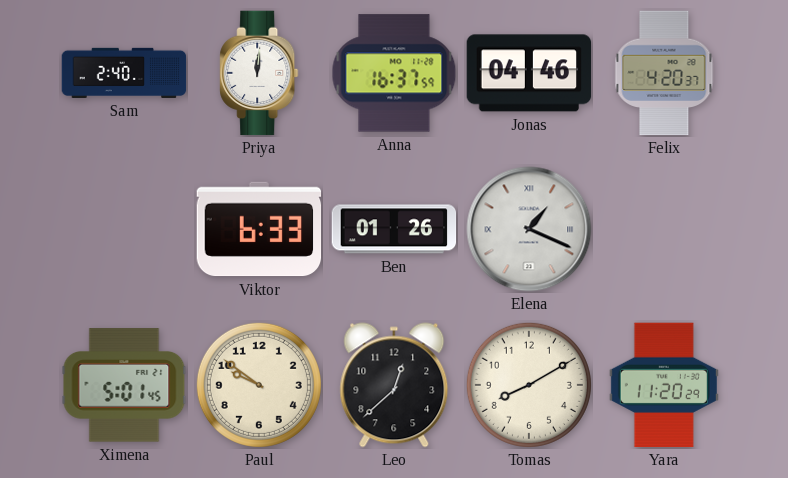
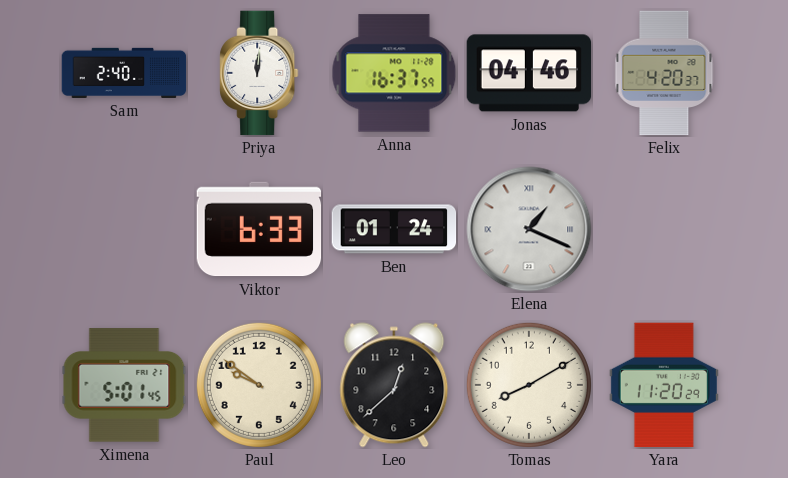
Ben: 01:26 -> 01:24 (394, 229)
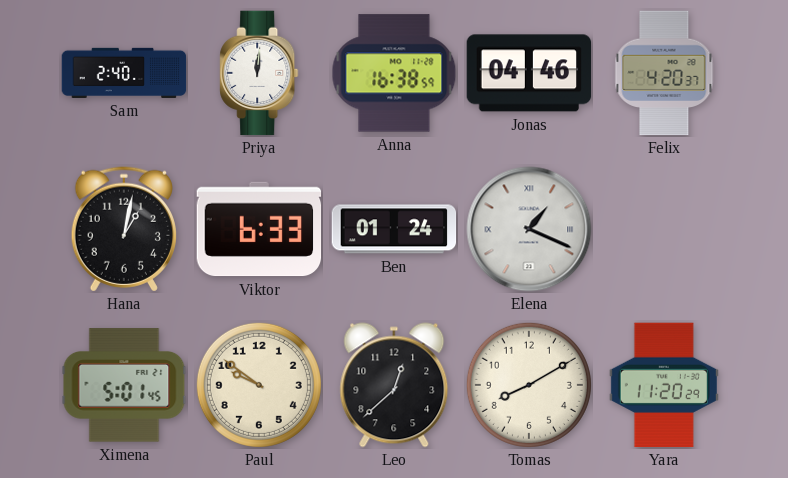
Anna: 16:37 -> 16:38 (394, 73)
Hana: none -> 1:02 (124, 229)
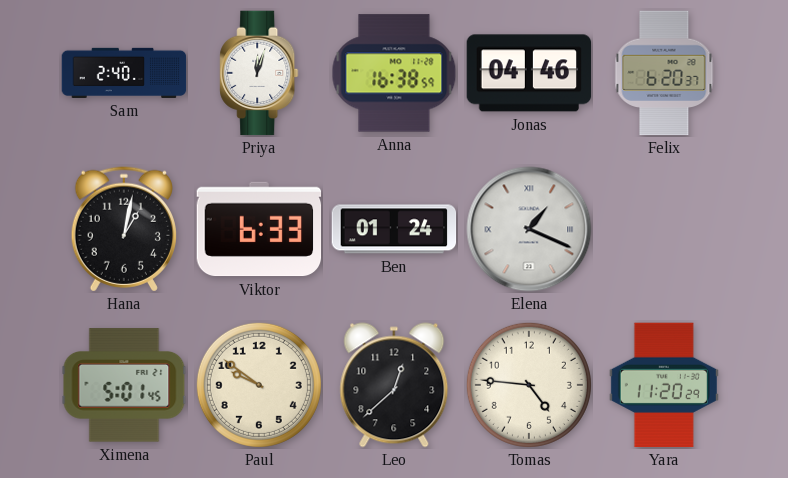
Priya: 12:01 -> 12:03 (259, 73)
Felix: 4:20 -> 6:20 (664, 73)
Tomas: 8:10 -> 4:46 (529, 385)
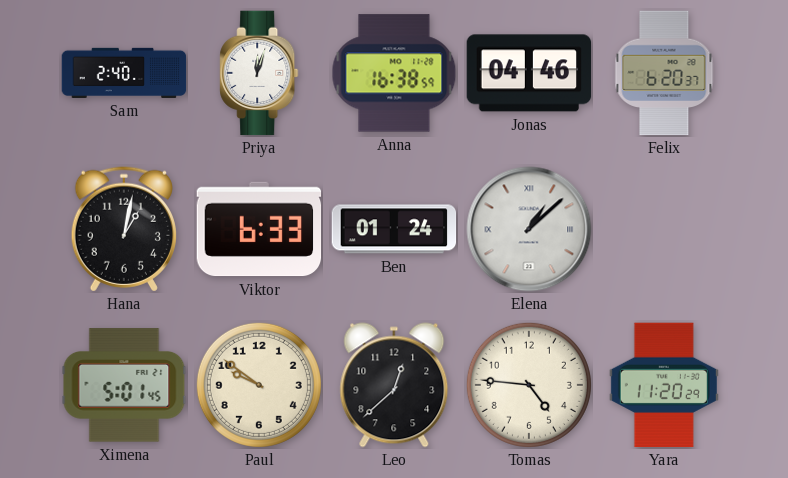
Elena: 1:19 -> 1:08 (529, 229)
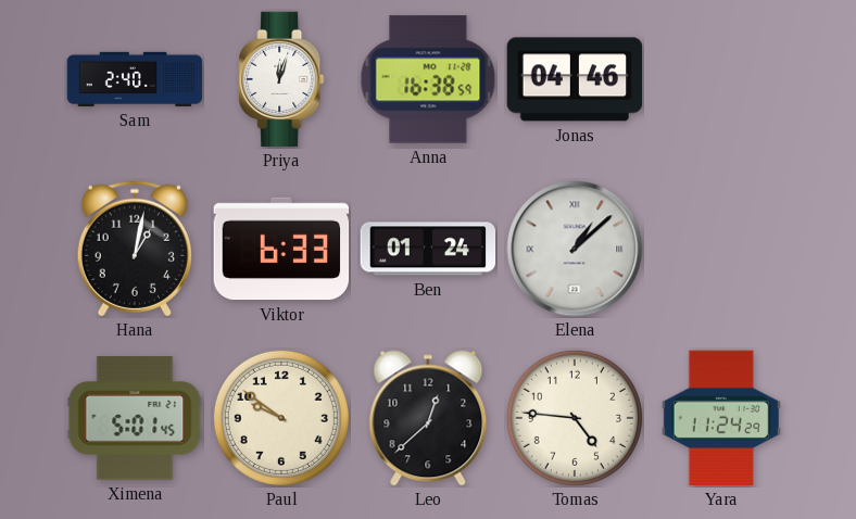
Felix: 6:20 -> none (664, 73)
Yara: 11:20 -> 11:24 (721, 418)
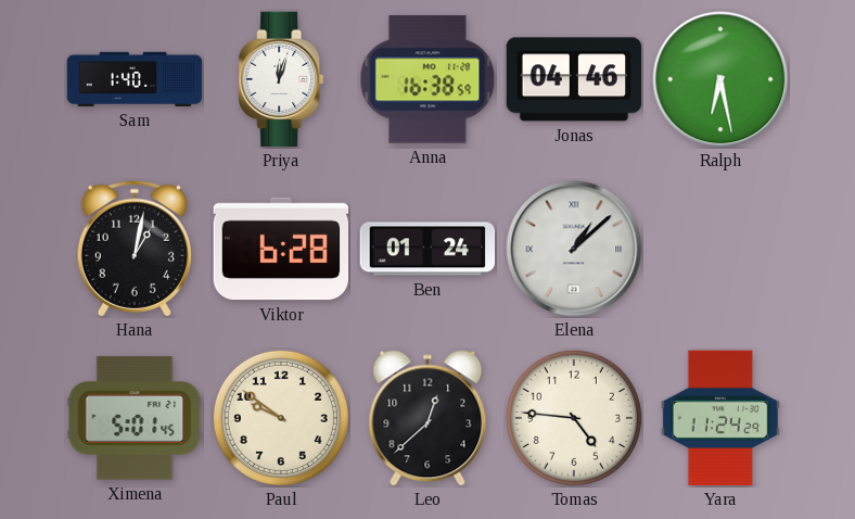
Sam: 2:40 -> 1:40 (135, 79)
Ralph: none -> 6:28 (720, 79)
Viktor: 6:33 -> 6:28 (281, 249)
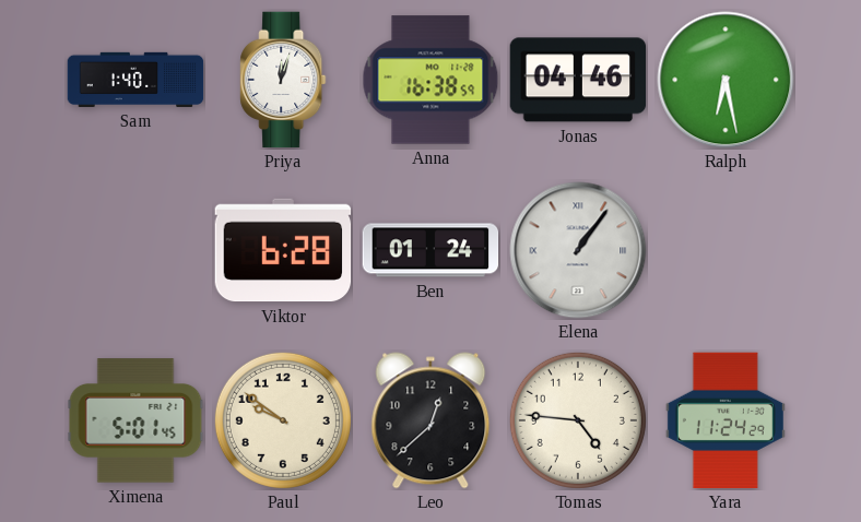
Hana: 1:02 -> none (135, 249)
Elena: 1:08 -> 1:06 (578, 250)
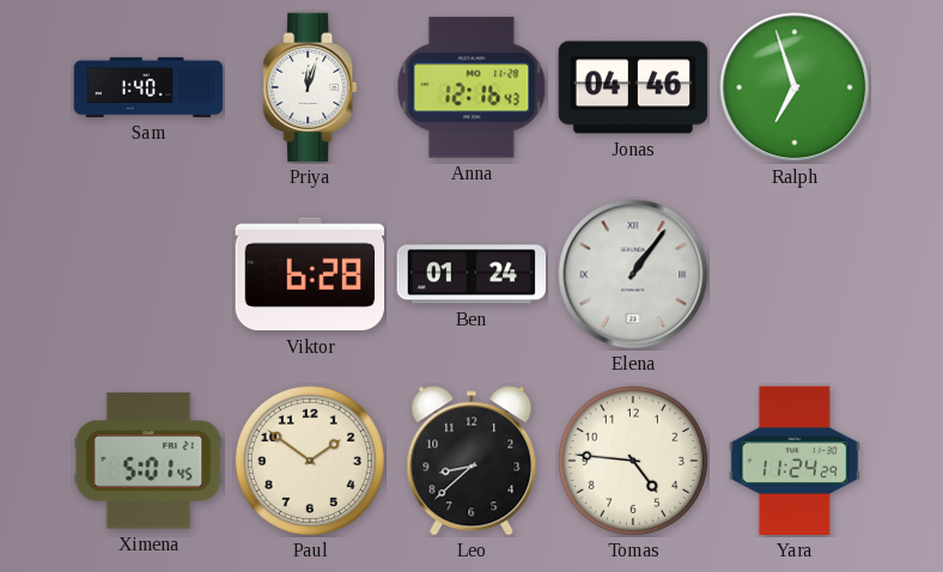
Anna: 16:38 -> 12:16 (471, 87)
Ralph: 6:28 -> 6:57 (795, 87)
Paul: 9:51 -> 1:51 (310, 461)
Leo: 12:38 -> 8:38 (471, 461)
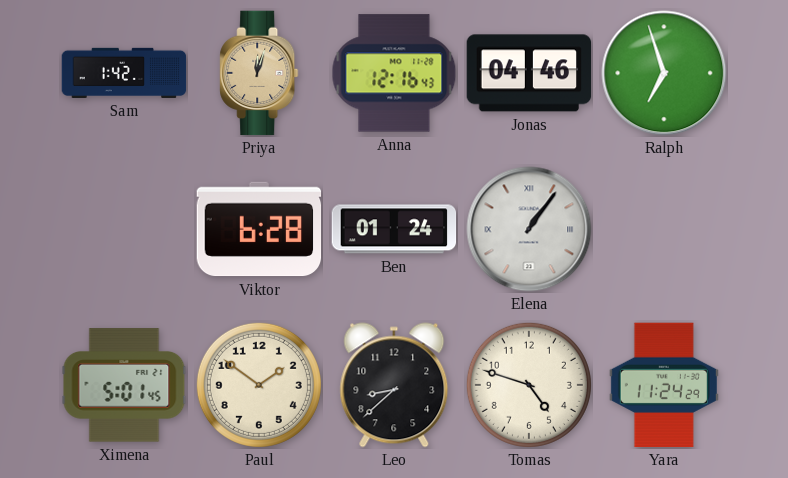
Sam: 1:40 -> 1:42 (124, 73)
Priya dial: white -> champagne (259, 73)
Tomas: 4:46 -> 4:48 (529, 385)
